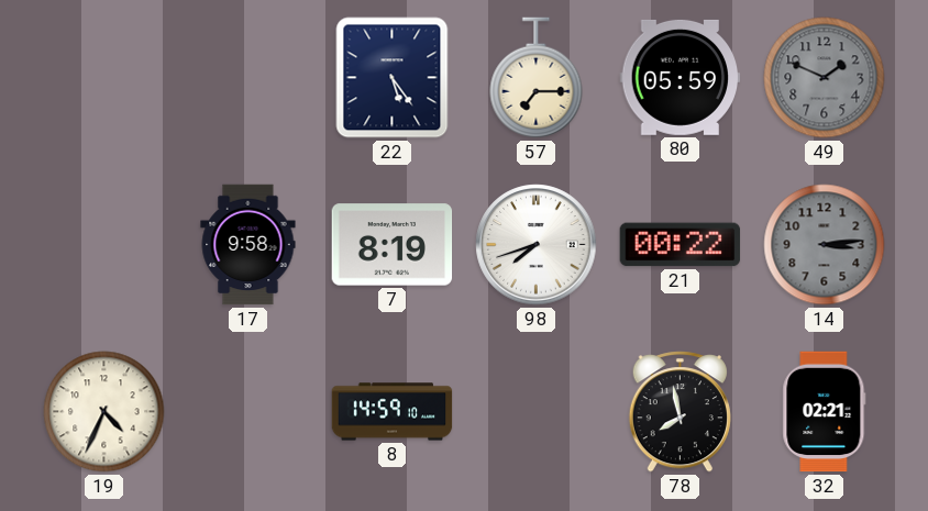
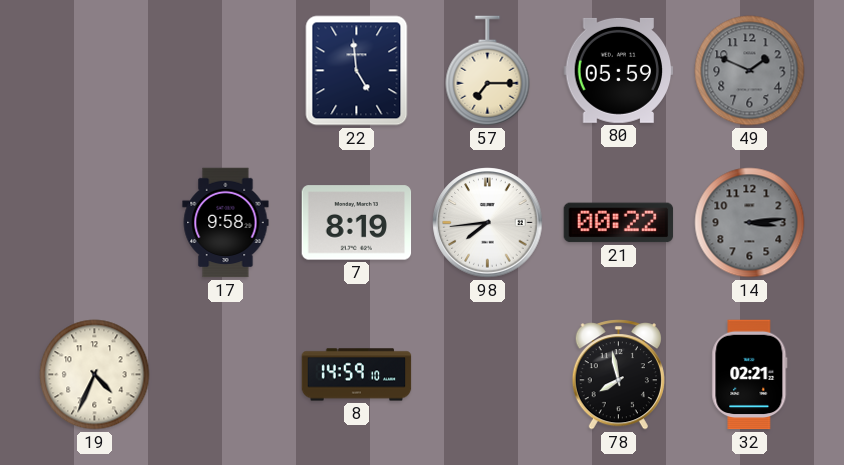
22: 5:24 -> 4:59 (357, 71)
98: 7:42 -> 7:44 (488, 223)
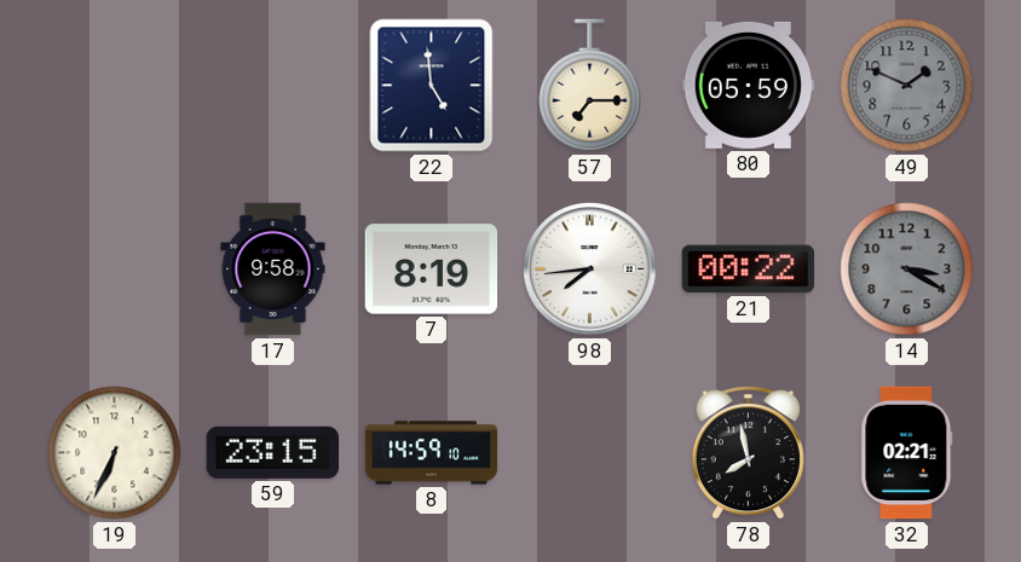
14: 3:14 -> 3:20 (907, 270)
19: 4:34 -> 6:34 (115, 453)
59: none -> 23:15 (273, 452)
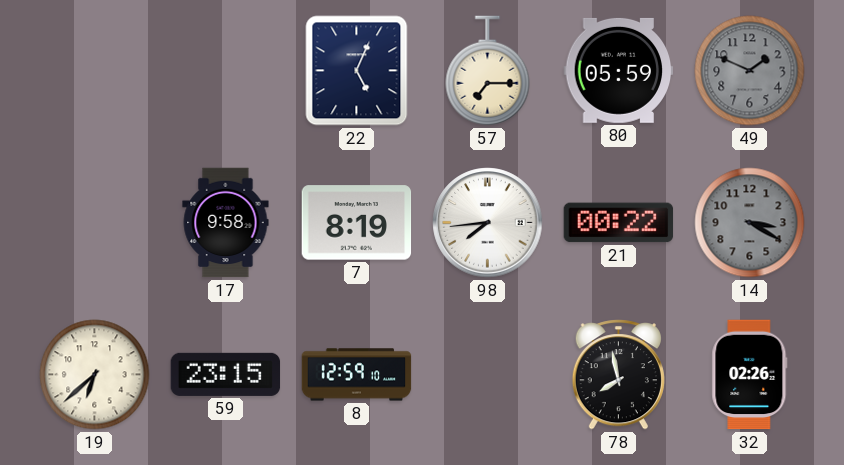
22: 4:59 -> 5:04 (357, 71)
19: 6:34 -> 6:38 (95, 375)
8: 14:59 -> 12:59 (357, 375)
32: 02:21 -> 02:26 (750, 375)
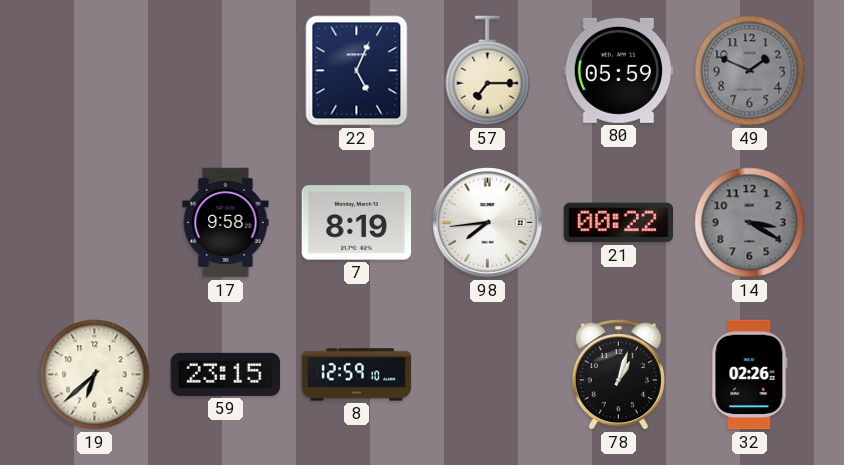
78: 7:58 -> 1:03 (618, 375)
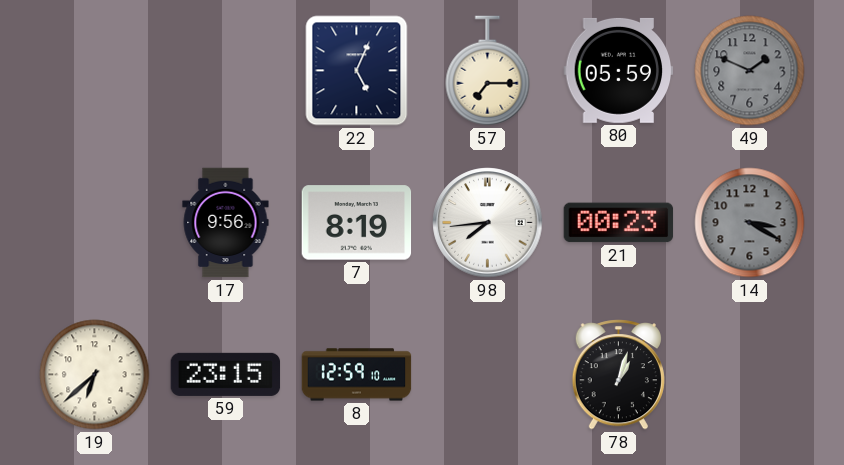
17: 9:58 -> 9:56 (226, 223)
21: 00:22 -> 00:23 (619, 223)
32: 02:26 -> none (750, 375)
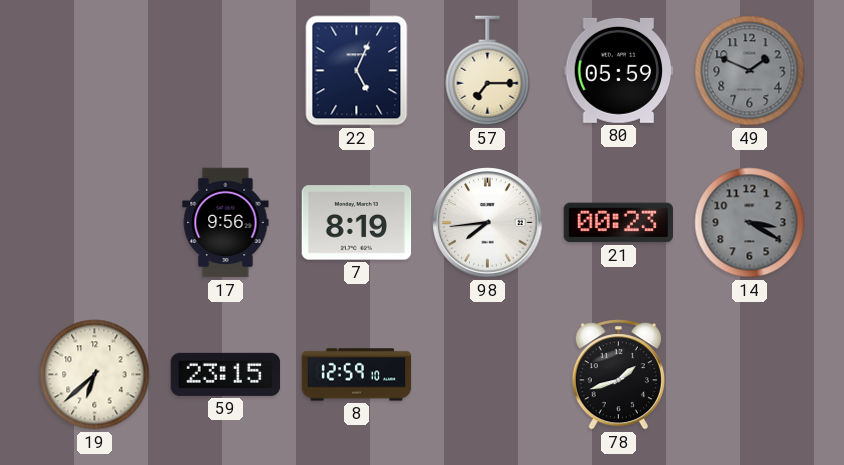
78: 1:03 -> 1:42 (618, 375)
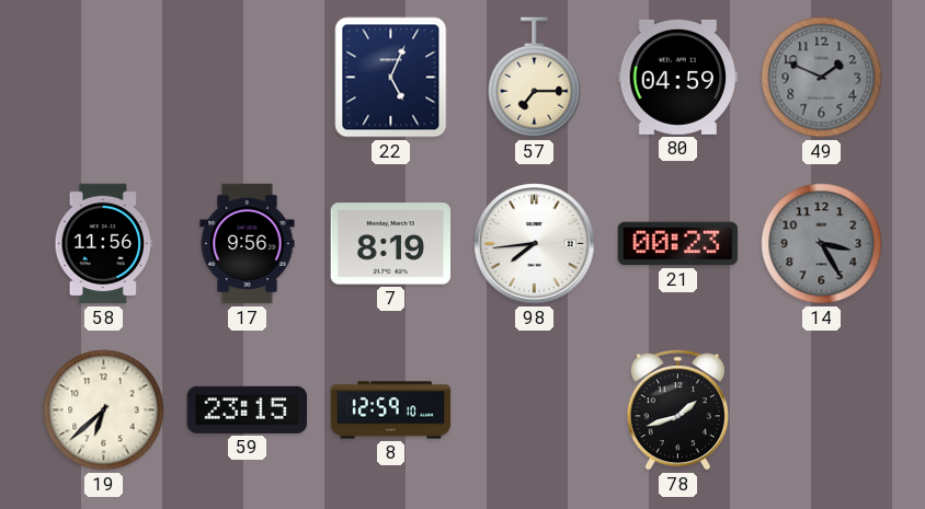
80: 05:59 -> 04:59 (678, 77)
58: none -> 11:56 (104, 244)
14: 3:20 -> 3:25 (822, 244)
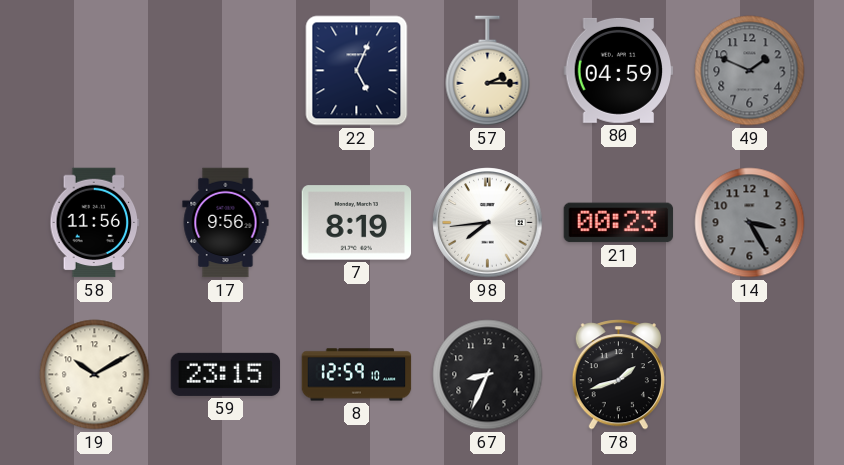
57: 7:15 -> 2:15 (488, 71)
19: 6:38 -> 10:10 (95, 375)
67: none -> 8:34 (488, 375)
